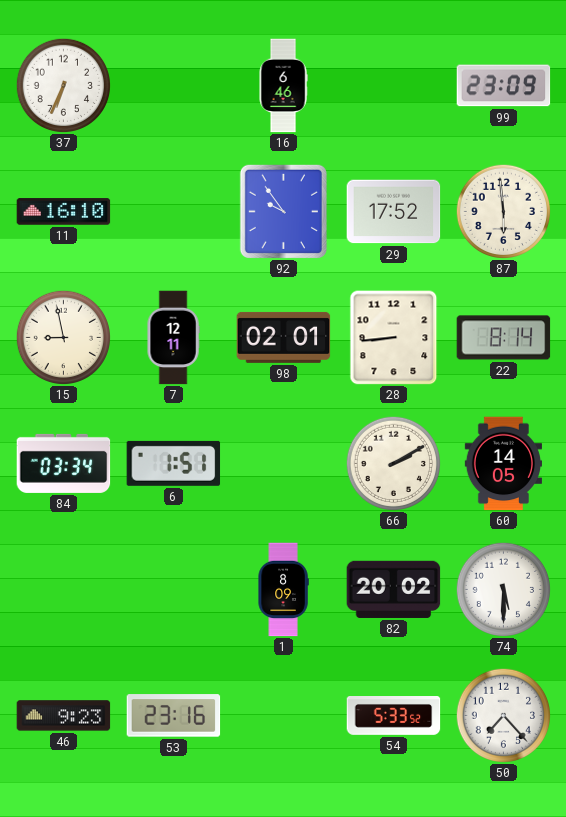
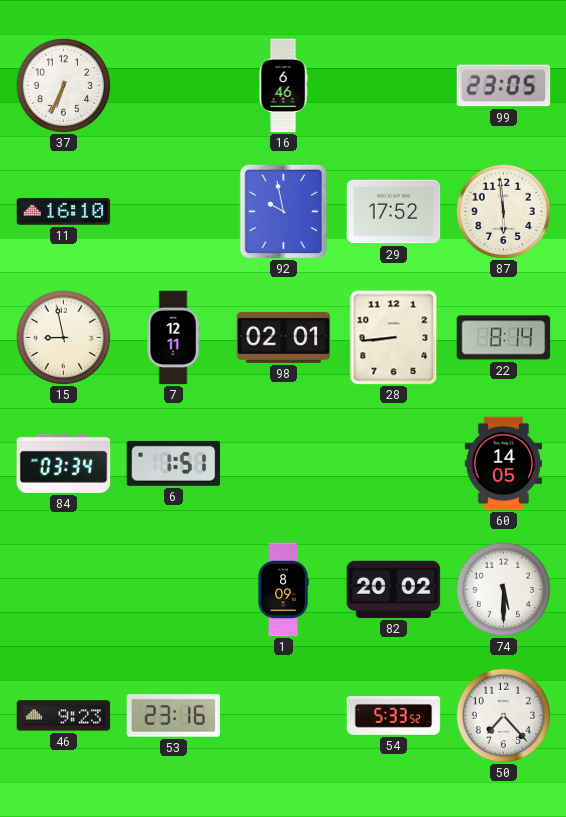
99: 23:09 -> 23:05 (504, 86)
92: 9:54 -> 9:58 (283, 211)
66: 2:10 -> none (393, 463)
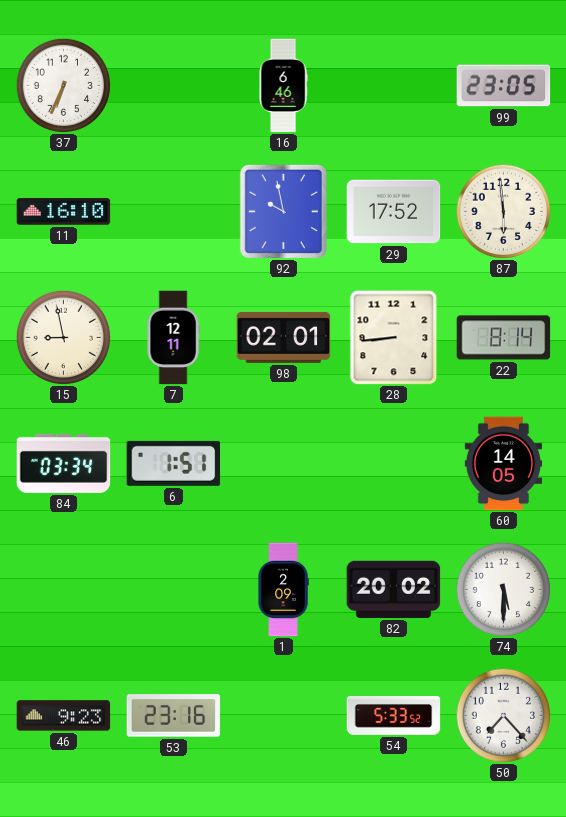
1: 8:09 -> 2:09 (283, 590)
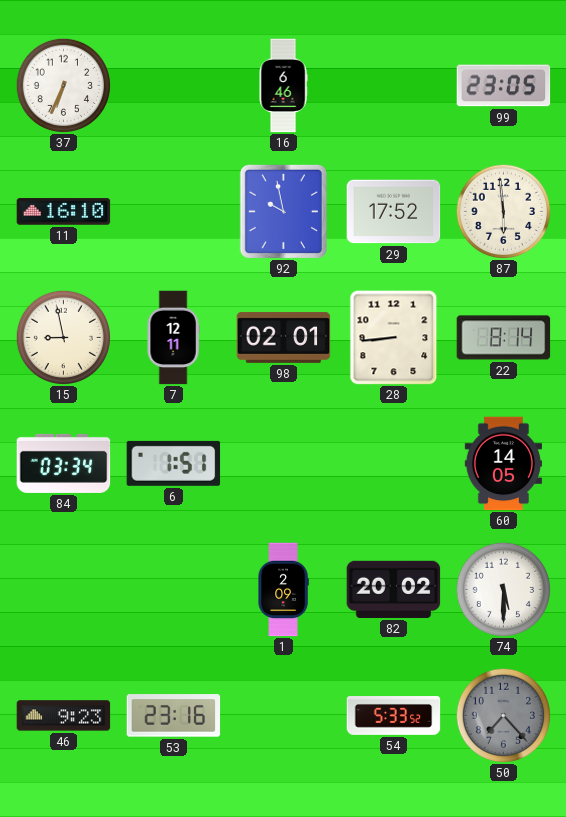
50 dial: white -> grey (503, 715)
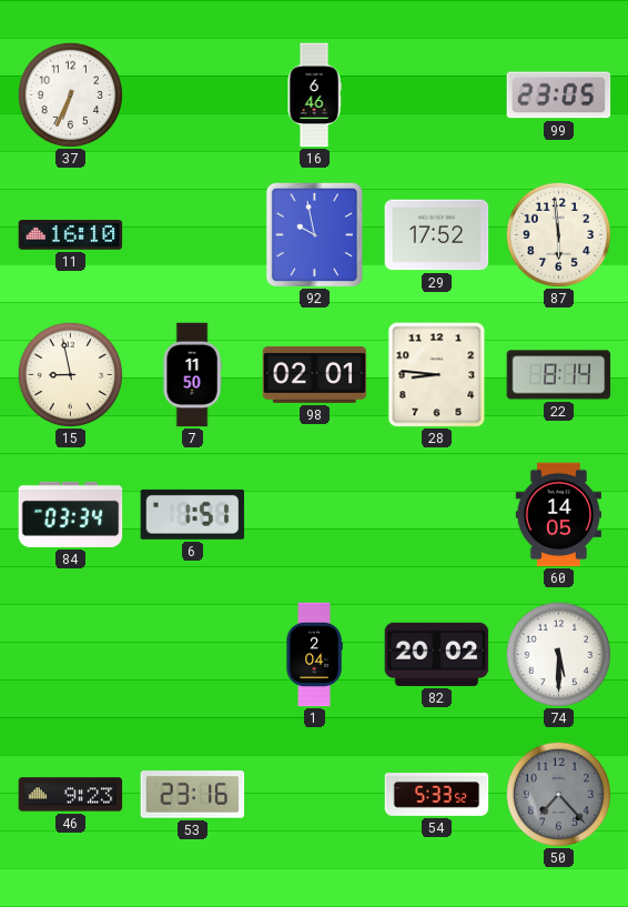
7: 12:11 -> 11:50 (192, 375)
28: 8:44 -> 8:46 (437, 375)
1: 2:09 -> 2:04 (314, 655)
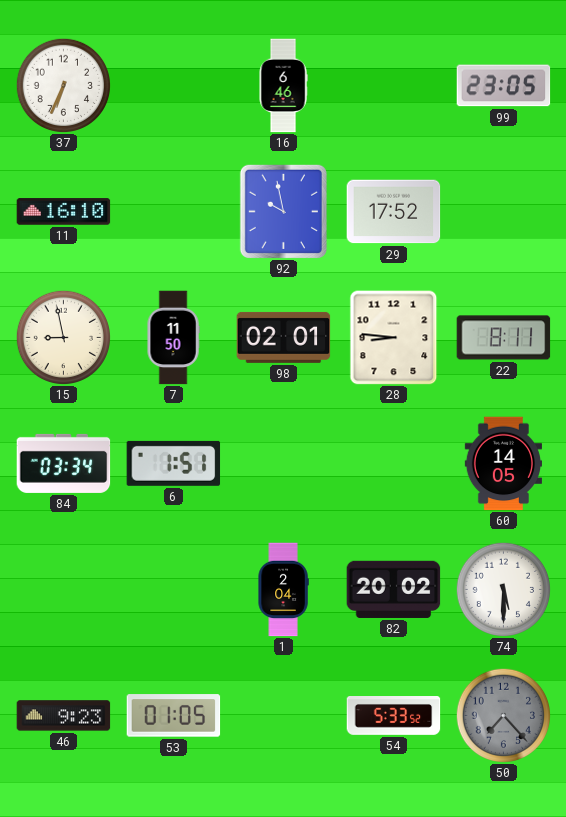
87: 5:59 -> none (558, 234)
22: 8:14 -> 8:11 (504, 338)
53: 23:16 -> 01:05 (174, 716)
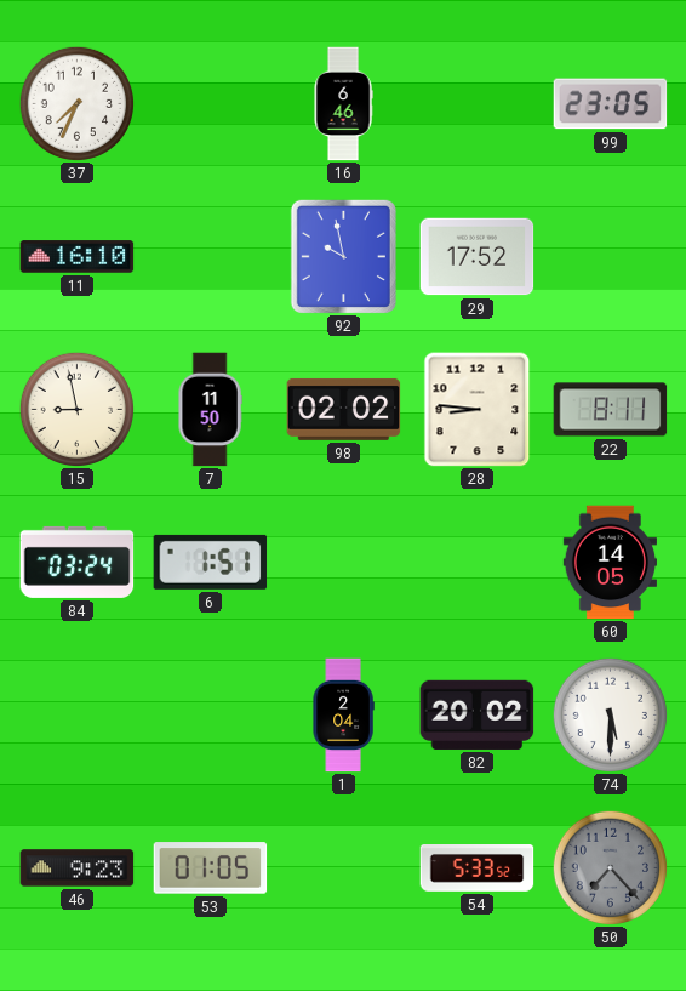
37: 6:34 -> 7:34 (76, 103)
98: 02:01 -> 02:02 (344, 409)
84: 03:34 -> 03:24 (78, 562)
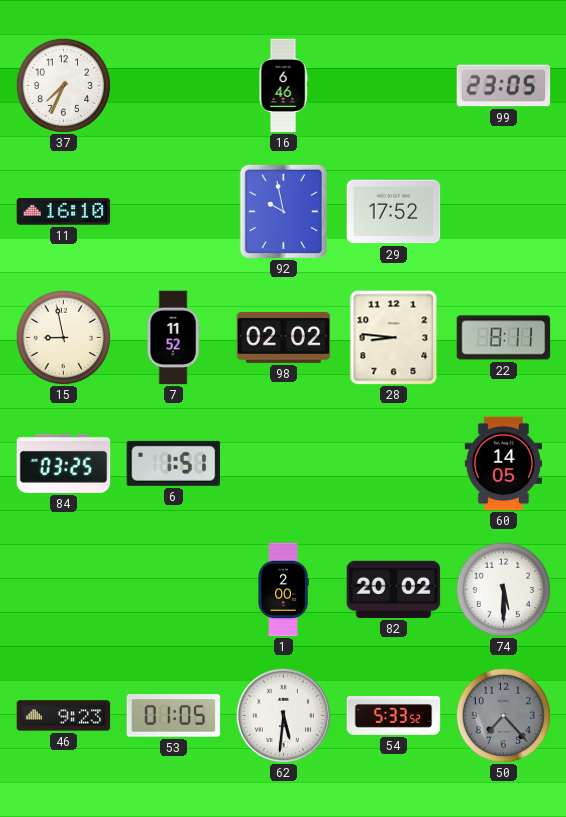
7: 11:50 -> 11:52 (173, 338)
84: 03:24 -> 03:25 (64, 463)
1: 2:04 -> 2:00 (283, 590)
62: none -> 5:31 (283, 715)
